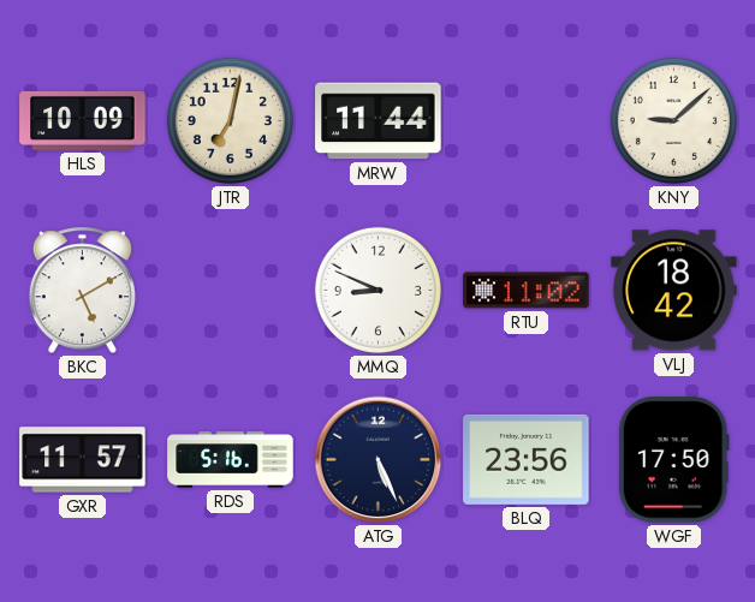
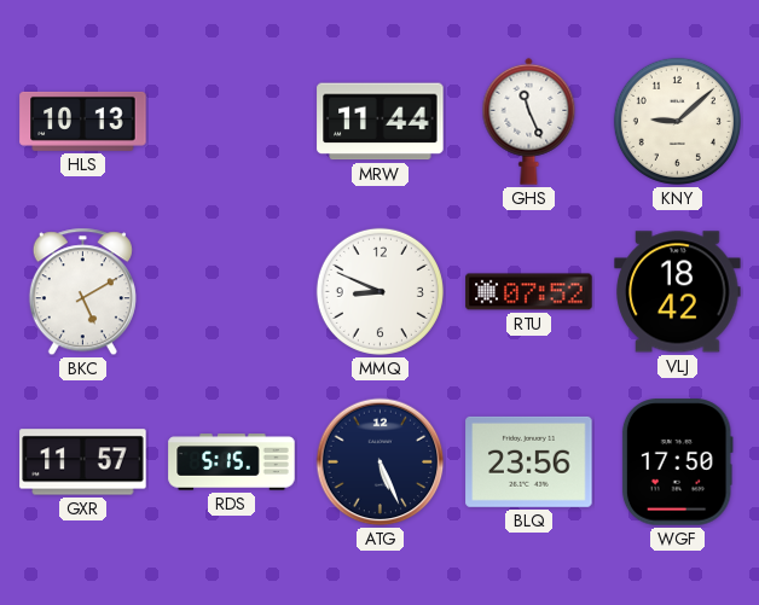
HLS: 10:09 -> 10:13 (83, 121)
JTR: 7:02 -> none (230, 120)
GHS: none -> 11:26 (529, 121)
RTU: 11:02 -> 07:52 (529, 292)
RDS: 5:16 -> 5:15 (232, 463)
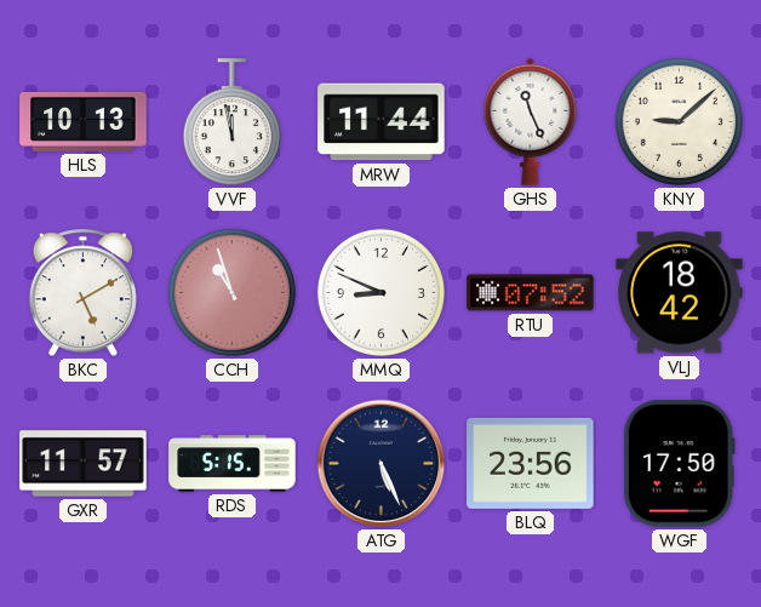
VVF: none -> 11:58 (231, 122)
CCH: none -> 10:57 (231, 292)
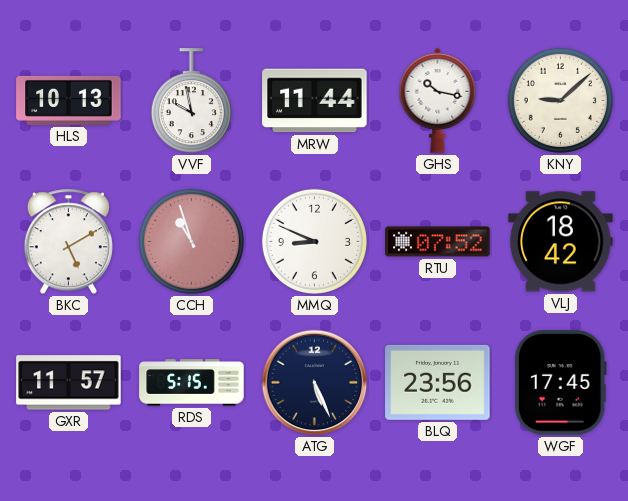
VVF: 11:58 -> 9:58 (191, 101)
GHS: 11:26 -> 10:17 (438, 100)
WGF: 17:50 -> 17:45 (560, 383)
